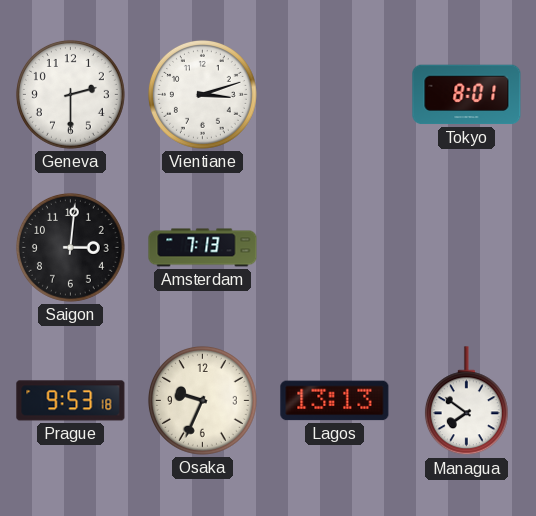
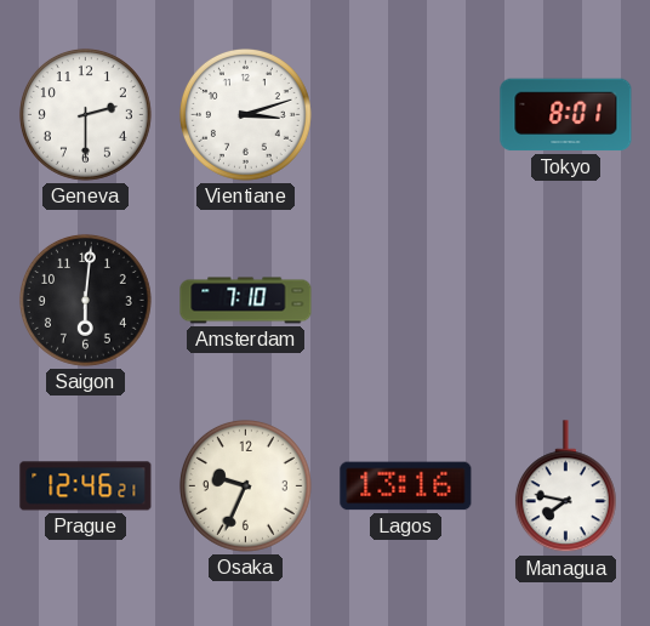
Saigon: 3:01 -> 6:01 (85, 300)
Amsterdam: 7:13 -> 7:10 (246, 301)
Prague: 9:53 -> 12:46 (86, 486)
Lagos: 13:13 -> 13:16 (406, 486)
Managua: 7:51 -> 7:47 (565, 486)
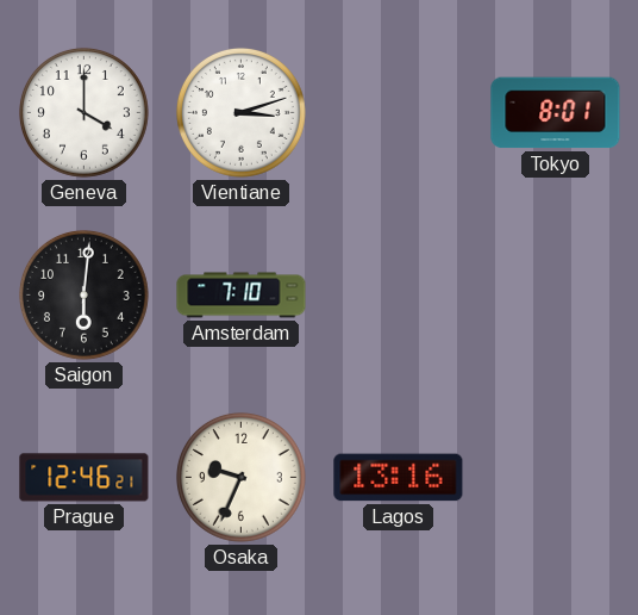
Geneva: 2:30 -> 4:00 (83, 112)
Managua: 7:47 -> none (565, 486)
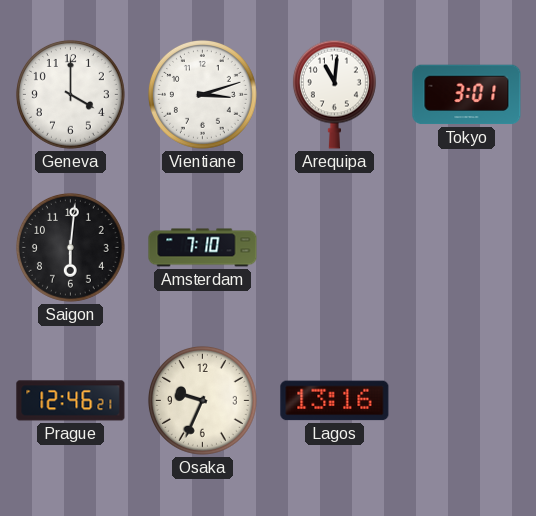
Arequipa: none -> 11:01 (334, 94)
Tokyo: 8:01 -> 3:01 (467, 95)
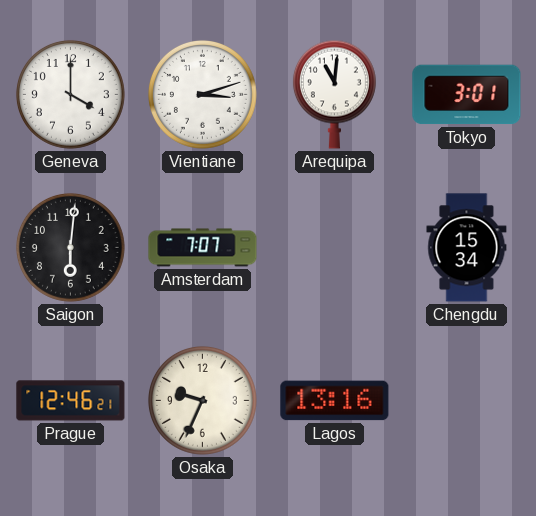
Amsterdam: 7:10 -> 7:07 (203, 248)
Chengdu: none -> 15:34 (467, 248)
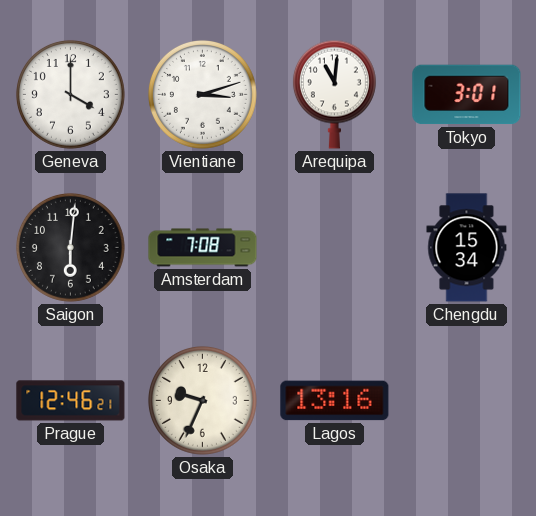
Amsterdam: 7:07 -> 7:08 (203, 248)
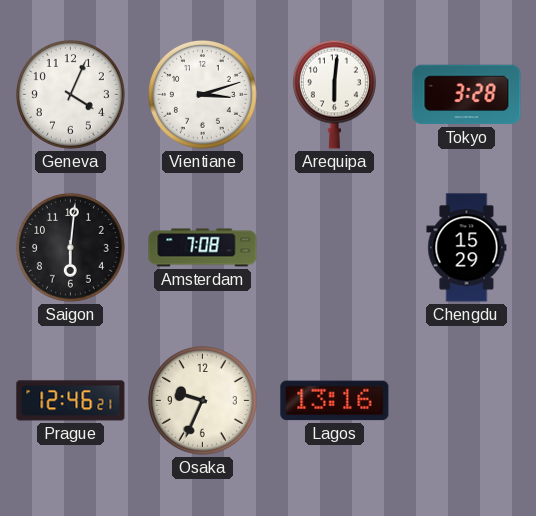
Geneva: 4:00 -> 4:04 (70, 94)
Arequipa: 11:01 -> 6:01 (334, 94)
Tokyo: 3:01 -> 3:28 (467, 95)
Chengdu: 15:34 -> 15:29 (467, 248)
